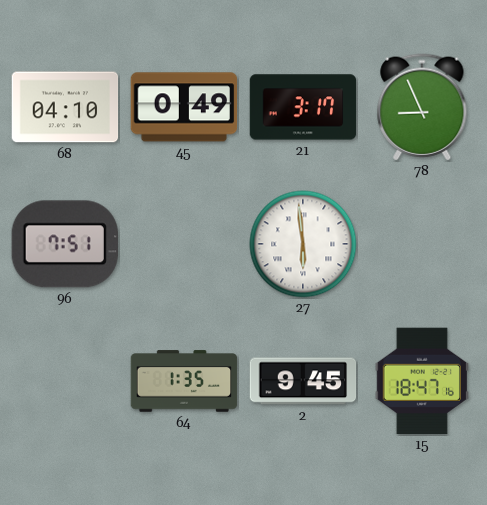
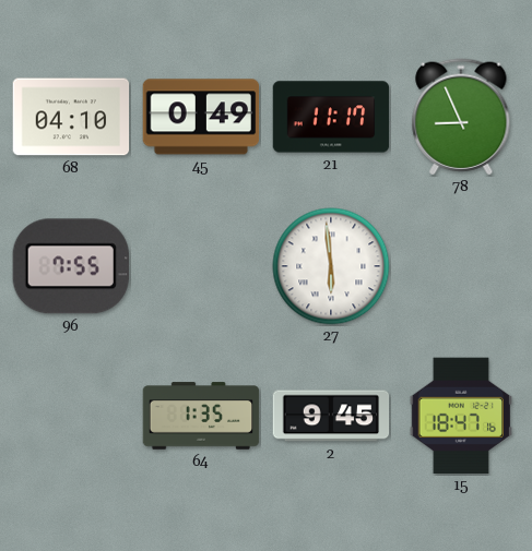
21: 3:17 -> 11:17 (331, 117)
96: 7:51 -> 7:55 (71, 266)
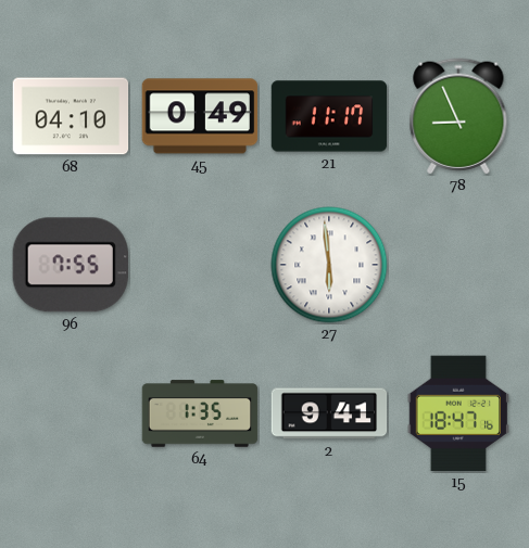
2: 9:45 -> 9:41 (329, 413)
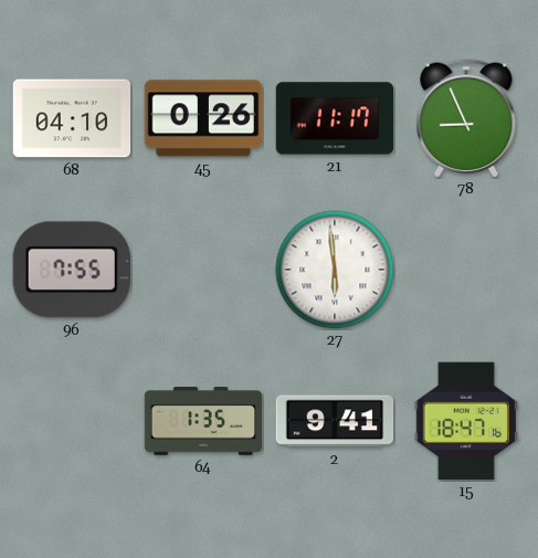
45: 0:49 -> 0:26 (203, 118)
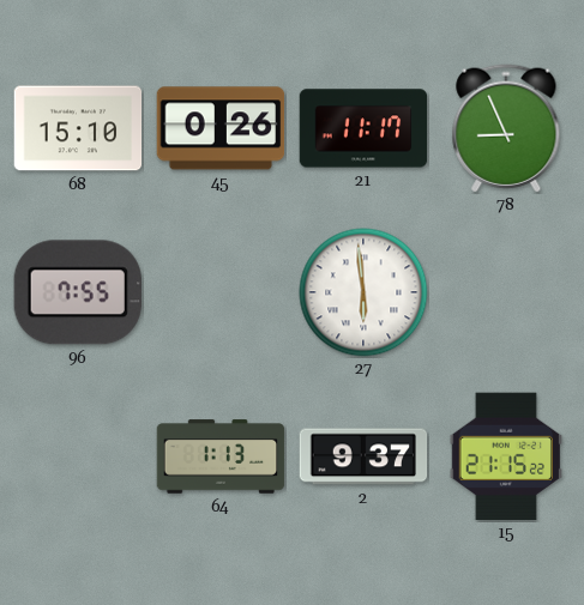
68: 04:10 -> 15:10 (78, 128)
64: 1:35 -> 1:13 (221, 456)
2: 9:41 -> 9:37 (363, 456)
15: 18:47 -> 21:15 (505, 456)
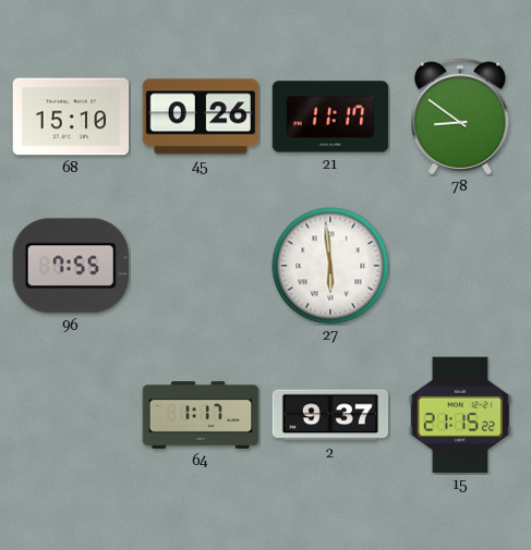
78: 8:56 -> 8:51 (460, 117)
64: 1:13 -> 1:17 (201, 415)
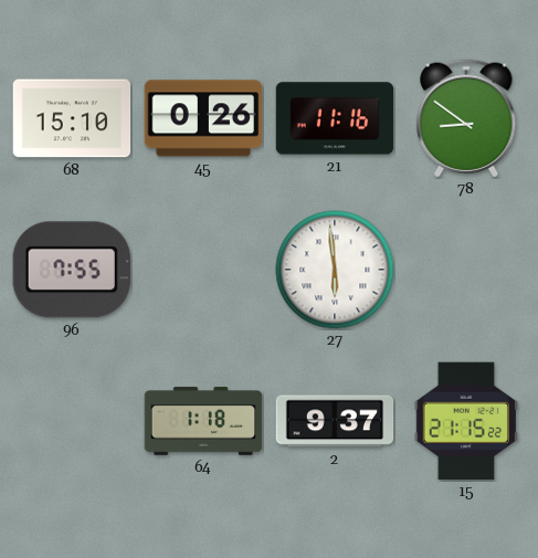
21: 11:17 -> 11:16 (335, 118)
64: 1:17 -> 1:18 (203, 421)
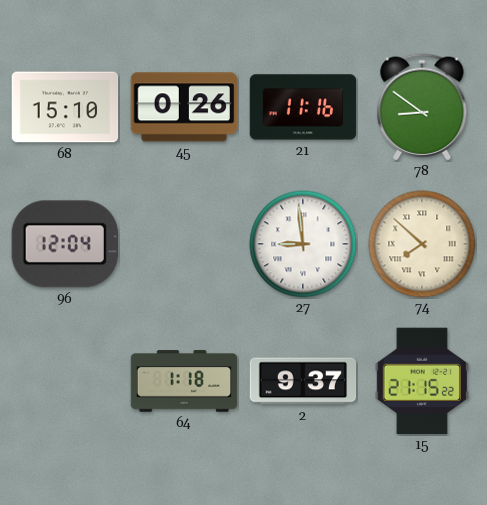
96: 7:55 -> 12:04 (65, 244)
27: 5:59 -> 8:59 (303, 244)
74: none -> 7:52 (422, 244)
